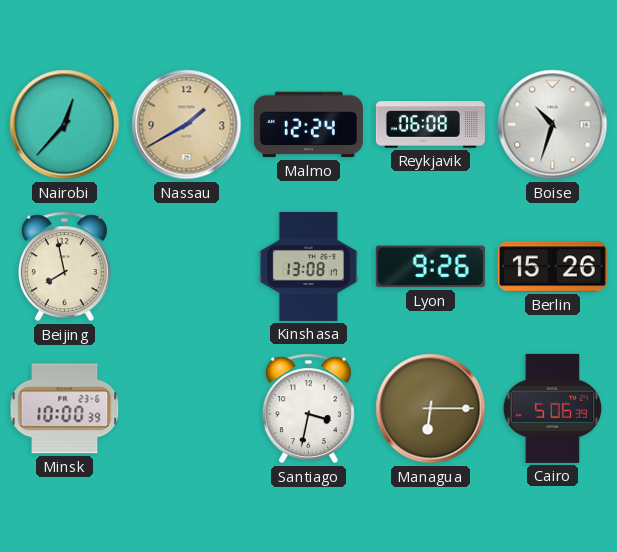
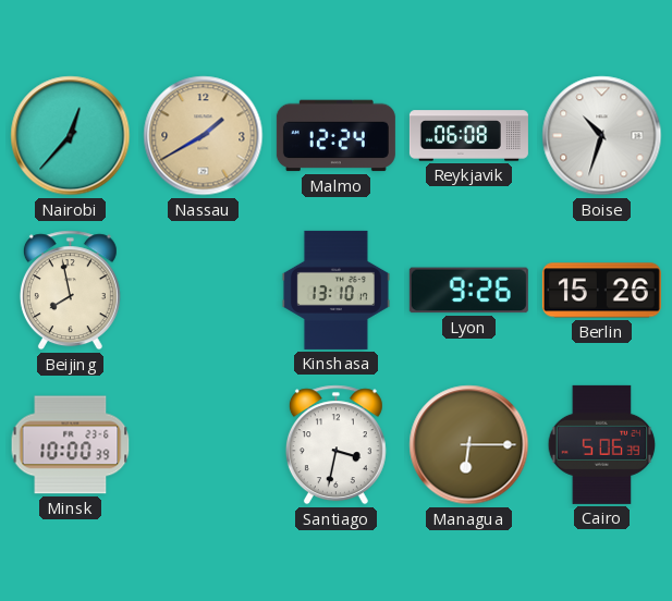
Kinshasa: 13:08 -> 13:10 (335, 290)
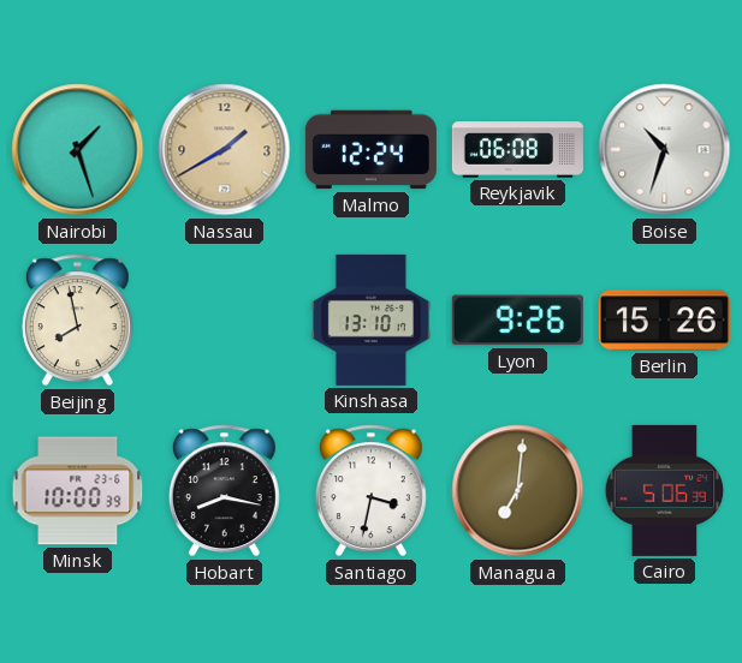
Nairobi: 12:37 -> 1:27 (78, 150)
Hobart: none -> 8:17 (224, 491)
Managua: 6:15 -> 7:01 (518, 491)
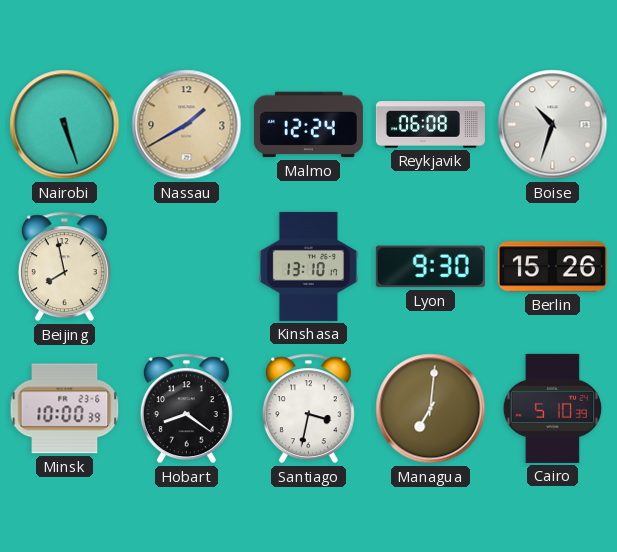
Nairobi: 1:27 -> 5:27 (65, 125)
Lyon: 9:26 -> 9:30 (430, 267)
Hobart: 8:17 -> 8:21 (186, 409)
Cairo: 5:06 -> 5:10 (553, 408)
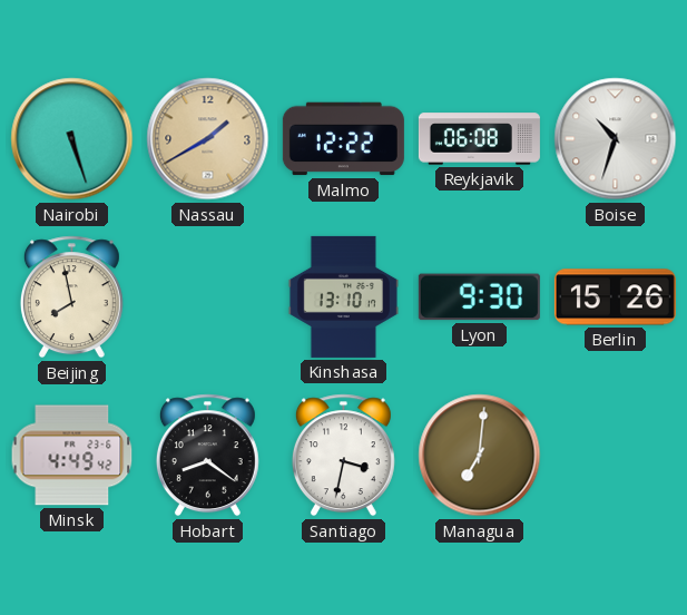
Malmo: 12:24 -> 12:22 (343, 139)
Minsk: 10:00 -> 4:49 (72, 456)
Cairo: 5:10 -> none (553, 408)
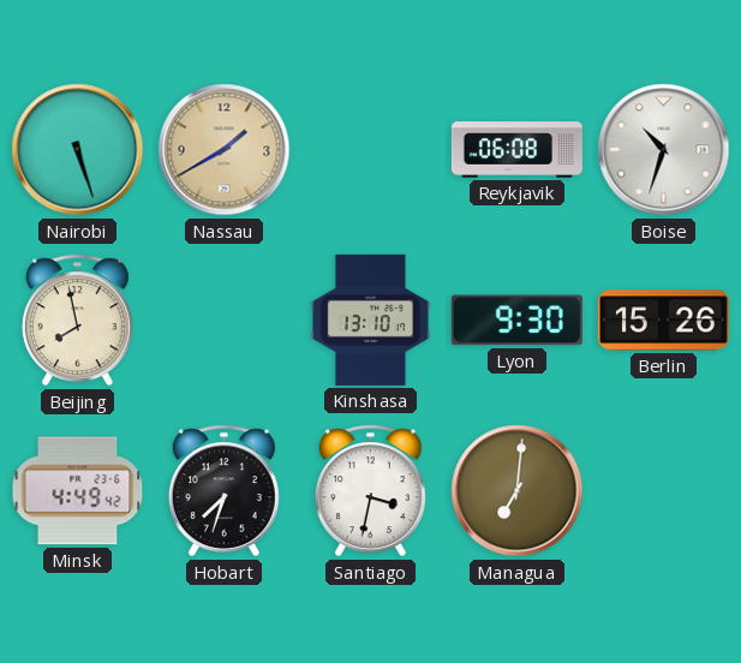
Malmo: 12:22 -> none (343, 139)
Hobart: 8:21 -> 7:33 (223, 491)
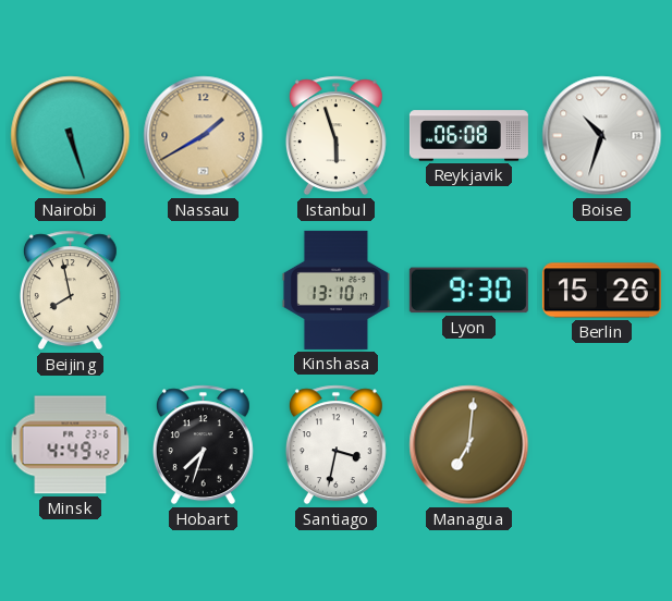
Istanbul: none -> 5:57 (335, 136)
